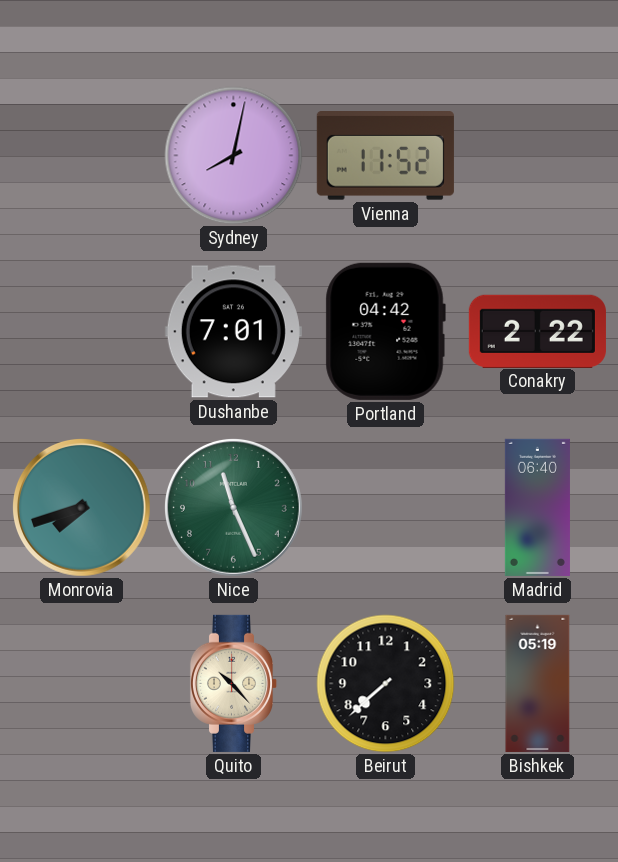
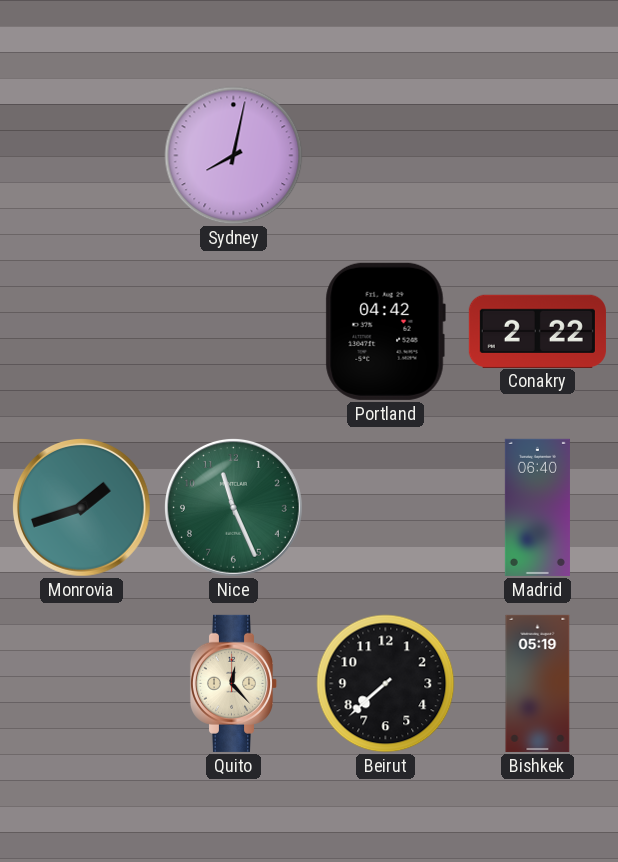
Vienna: 11:52 -> none (385, 156)
Dushanbe: 7:01 -> none (233, 332)
Monrovia: 7:42 -> 1:42 (81, 507)
Quito: 10:23 -> 12:23 (234, 683)
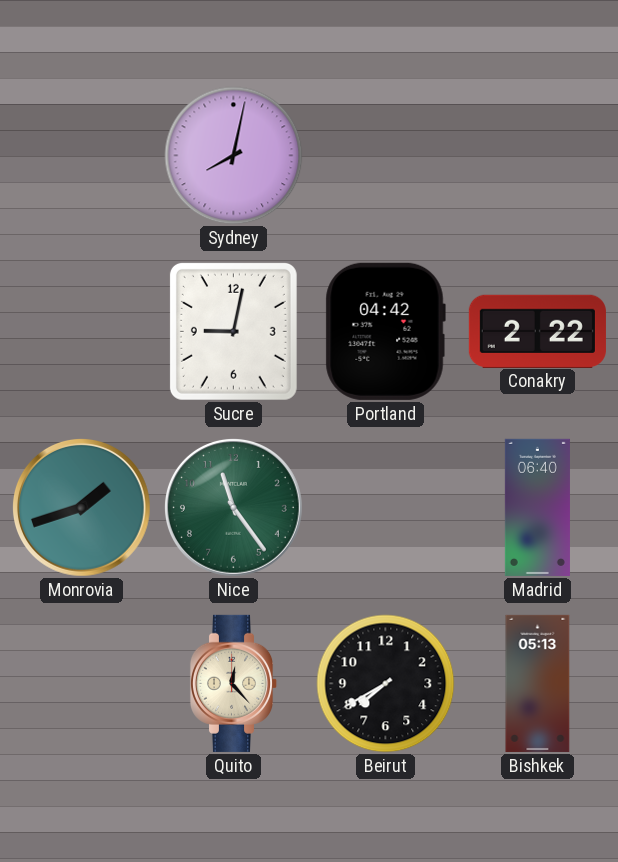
Sucre: none -> 9:02 (233, 331)
Nice: 11:26 -> 11:24 (233, 507)
Beirut: 7:38 -> 7:40 (386, 684)
Bishkek: 05:19 -> 05:13 (538, 683)
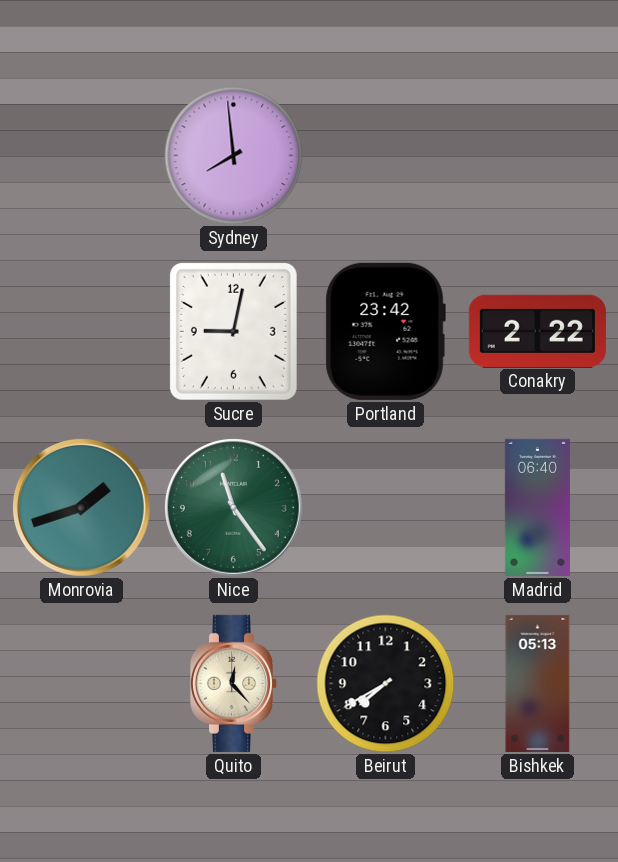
Sydney: 8:02 -> 7:59 (234, 156)
Portland: 04:42 -> 23:42 (385, 331)
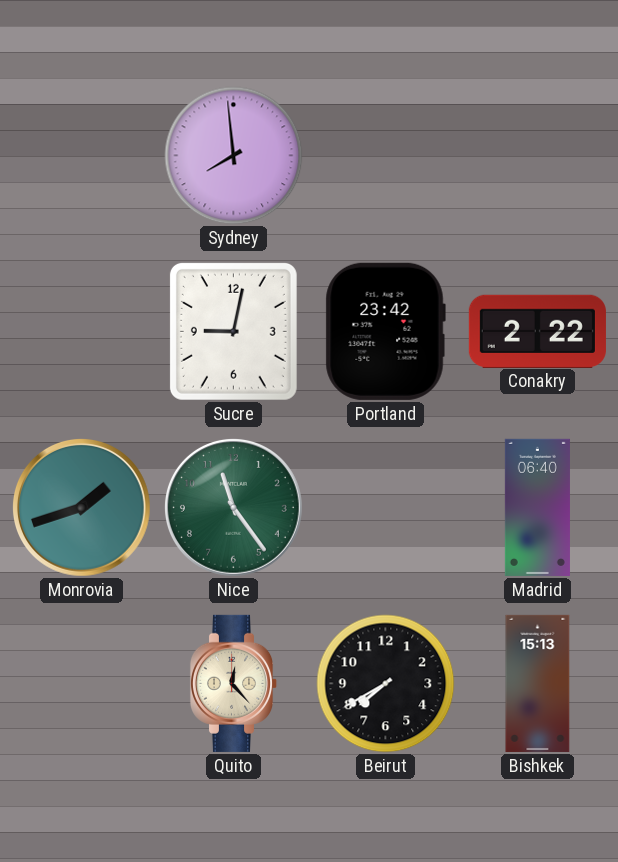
Bishkek: 05:13 -> 15:13 (538, 683)
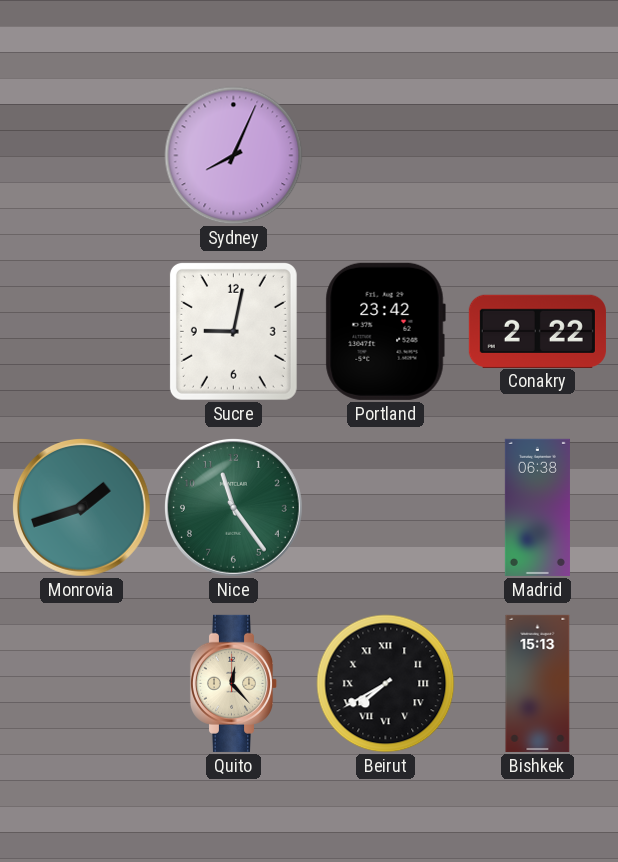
Sydney: 7:59 -> 8:04 (234, 156)
Madrid: 06:40 -> 06:38 (537, 507)
Beirut numerals: Arabic -> Roman (386, 684)
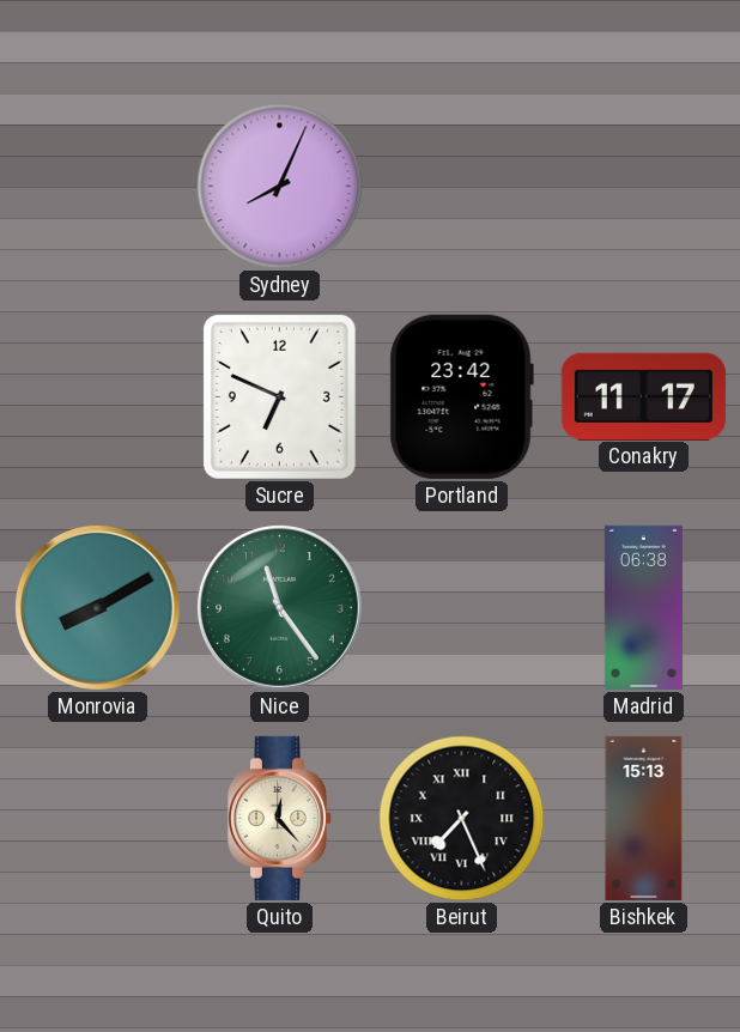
Sucre: 9:02 -> 6:49 (279, 396)
Conakry: 2:22 -> 11:17 (643, 396)
Monrovia: 1:42 -> 8:10 (97, 607)
Beirut: 7:40 -> 7:26 (462, 819)
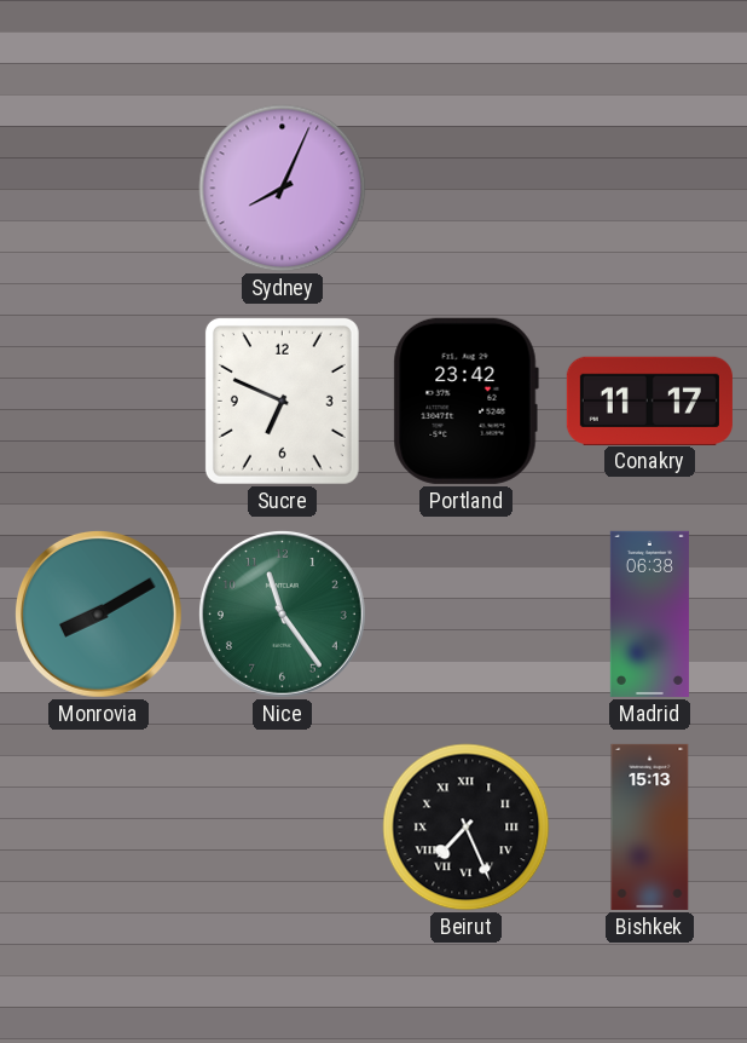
Quito: 12:23 -> none (280, 818)
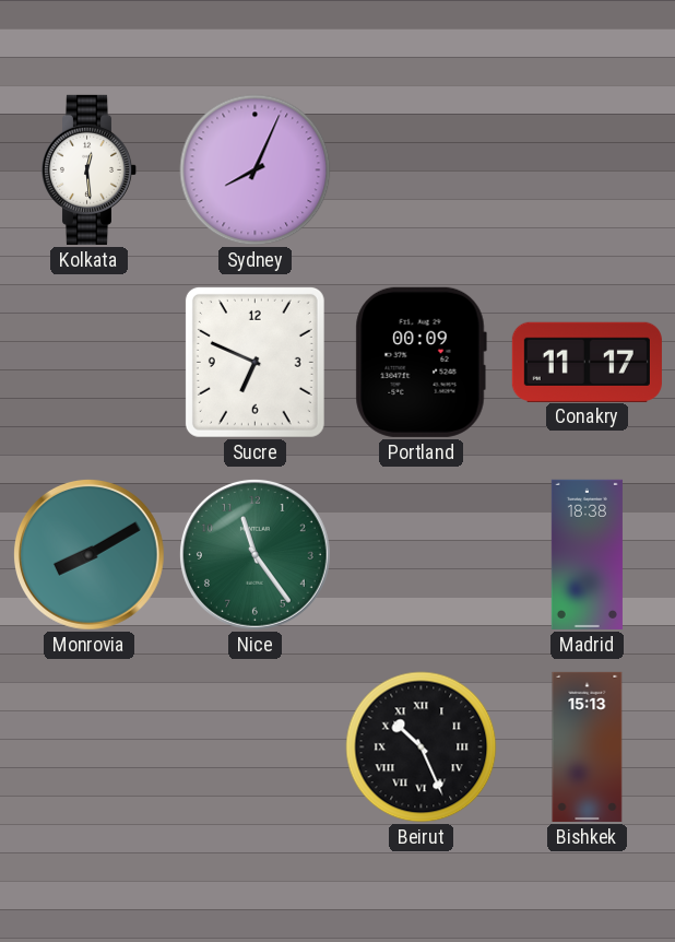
Kolkata: none -> 12:29 (90, 169)
Portland: 23:42 -> 00:09 (421, 362)
Madrid: 06:38 -> 18:38 (587, 554)
Beirut: 7:26 -> 10:26 (422, 747)
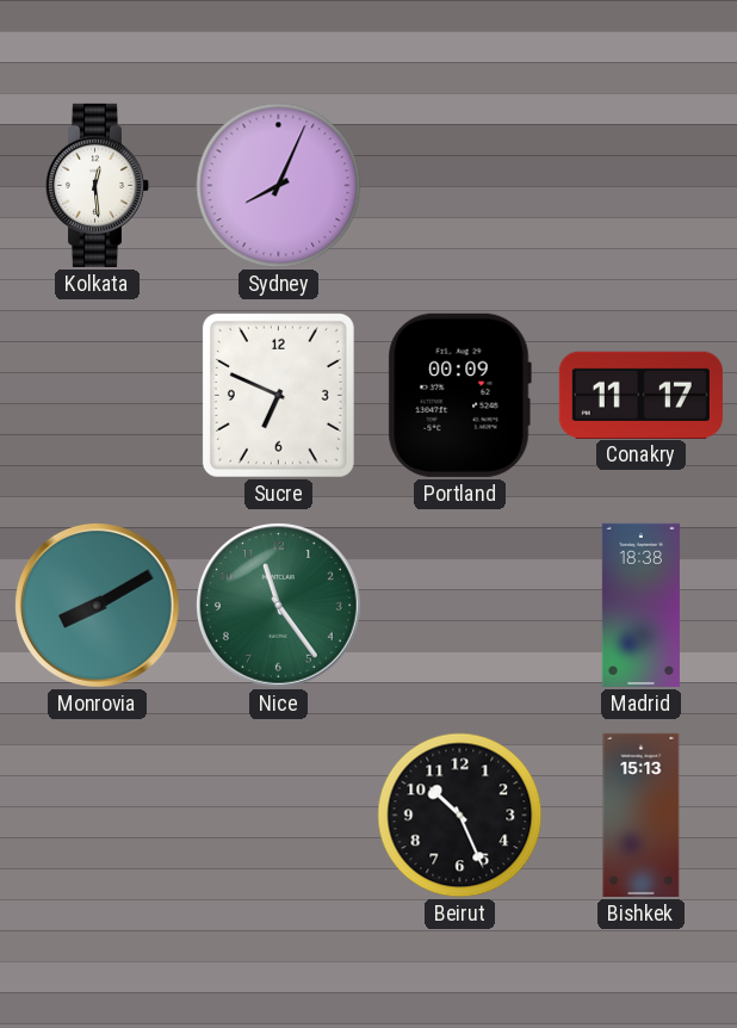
Beirut numerals: Roman -> Arabic (460, 816)
